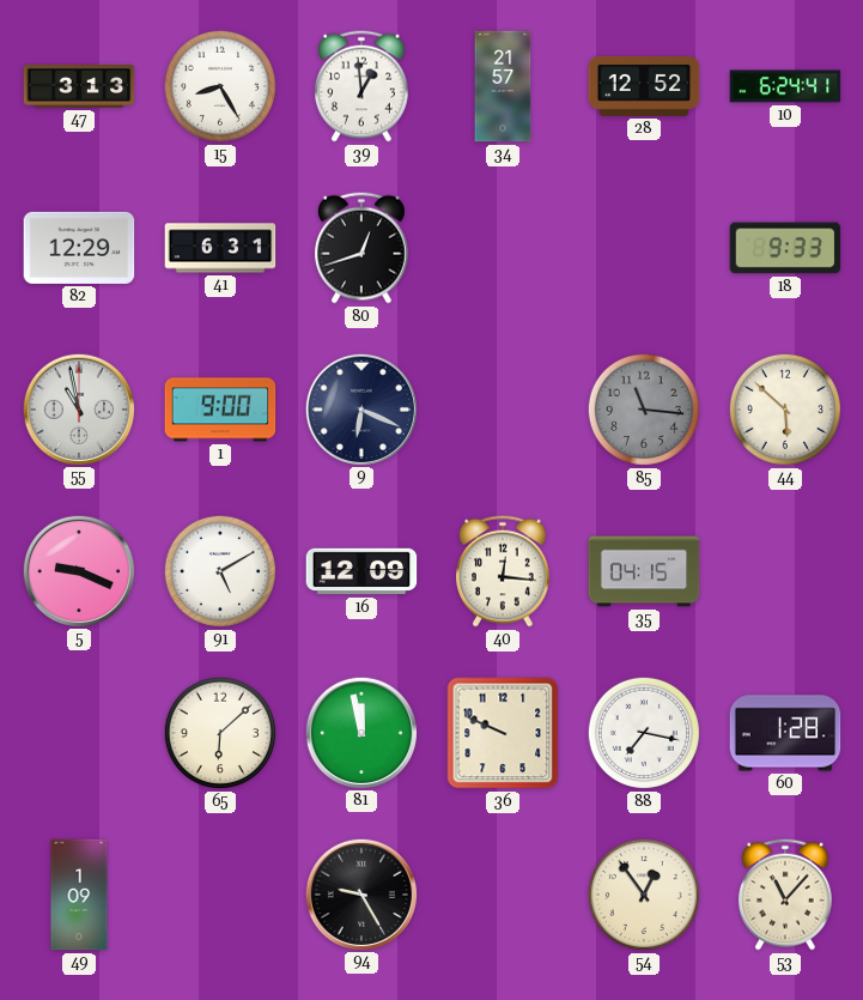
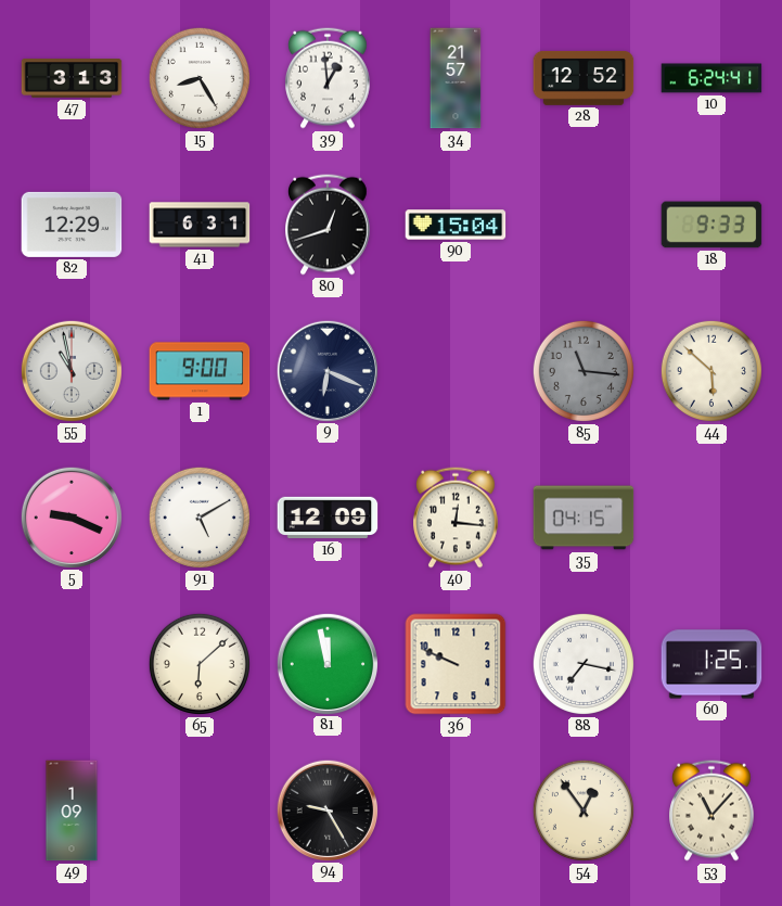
90: none -> 15:04 (456, 225)
60: 1:28 -> 1:25 (712, 664)
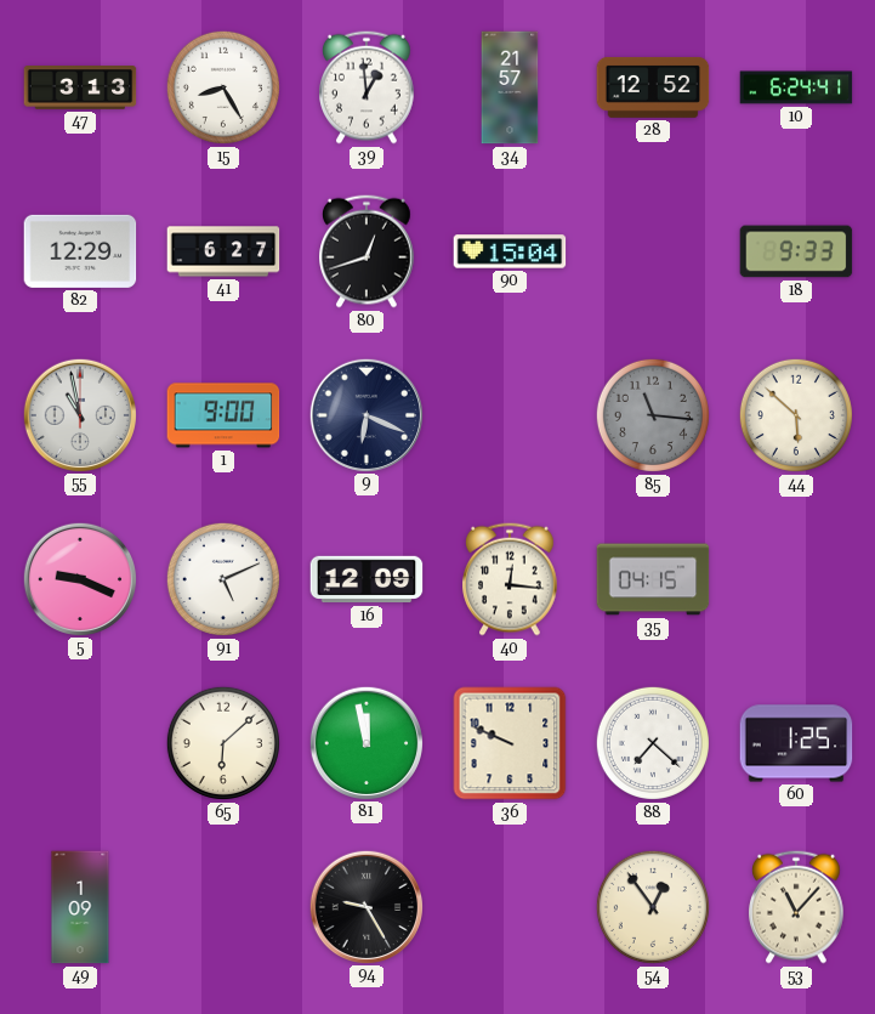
41: 6:31 -> 6:27 (223, 251)
91: 5:10 -> 5:11 (223, 579)
88: 7:17 -> 7:22 (653, 743)
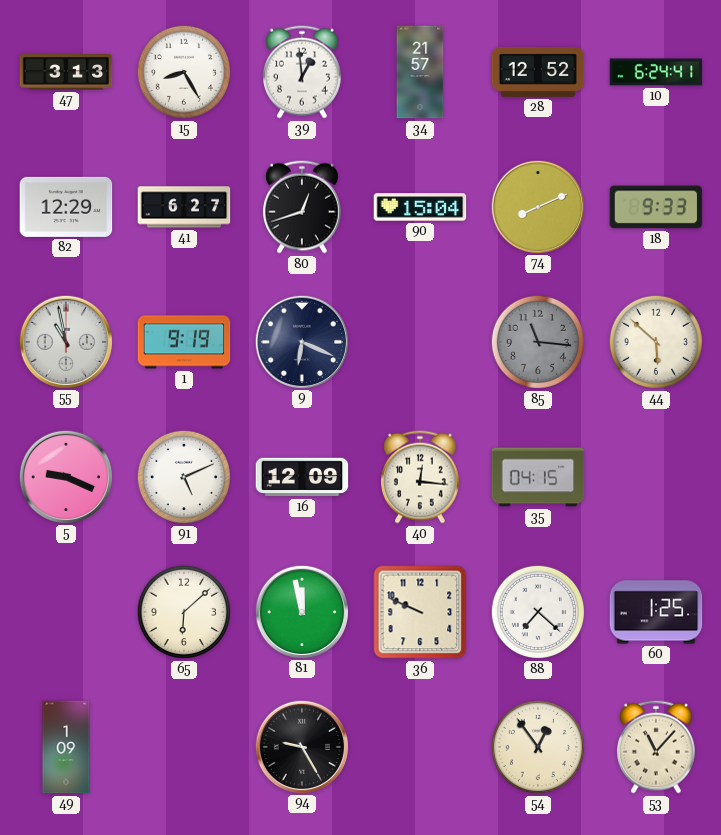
74: none -> 8:11 (537, 206)
1: 9:00 -> 9:19 (184, 342)
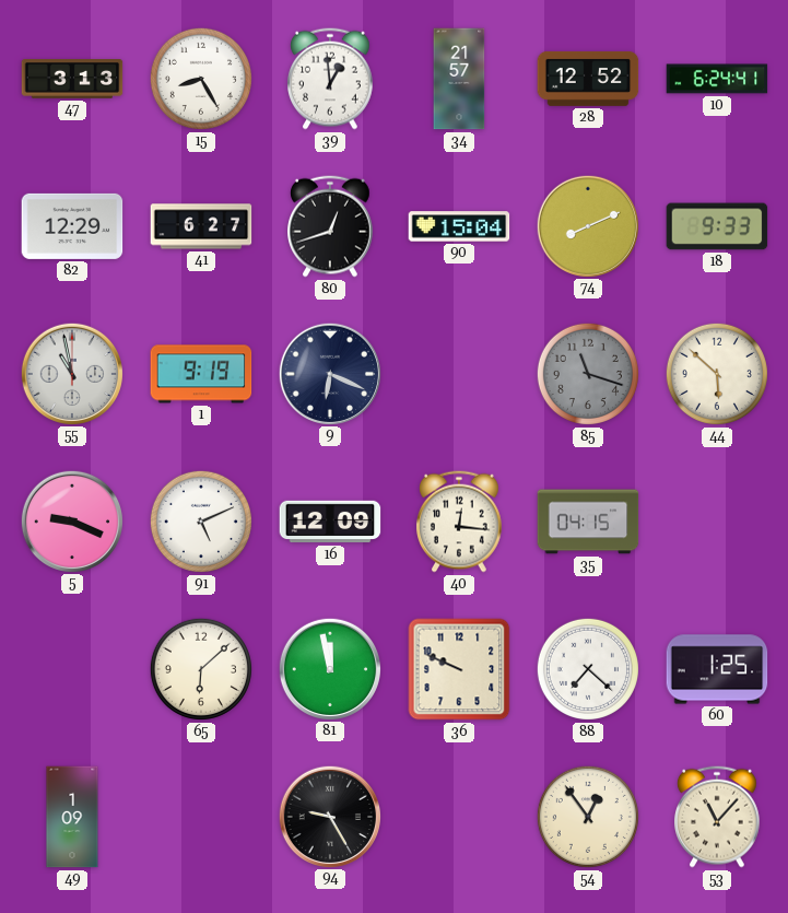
85: 11:16 -> 11:18 (588, 374)
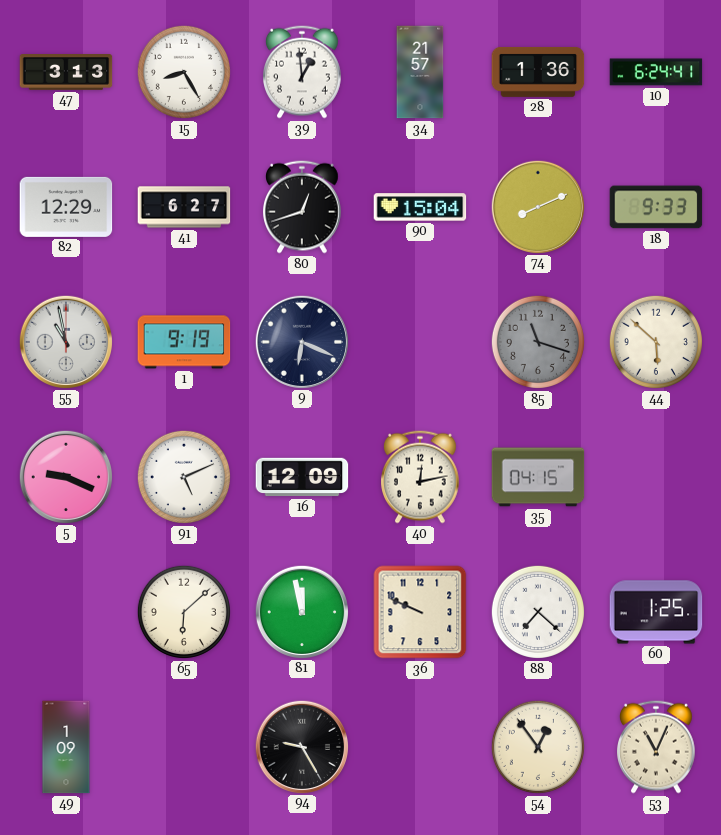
28: 12:52 -> 1:36 (538, 72)
40: 12:16 -> 12:13 (421, 477)
53: 11:07 -> 11:04 (657, 747)
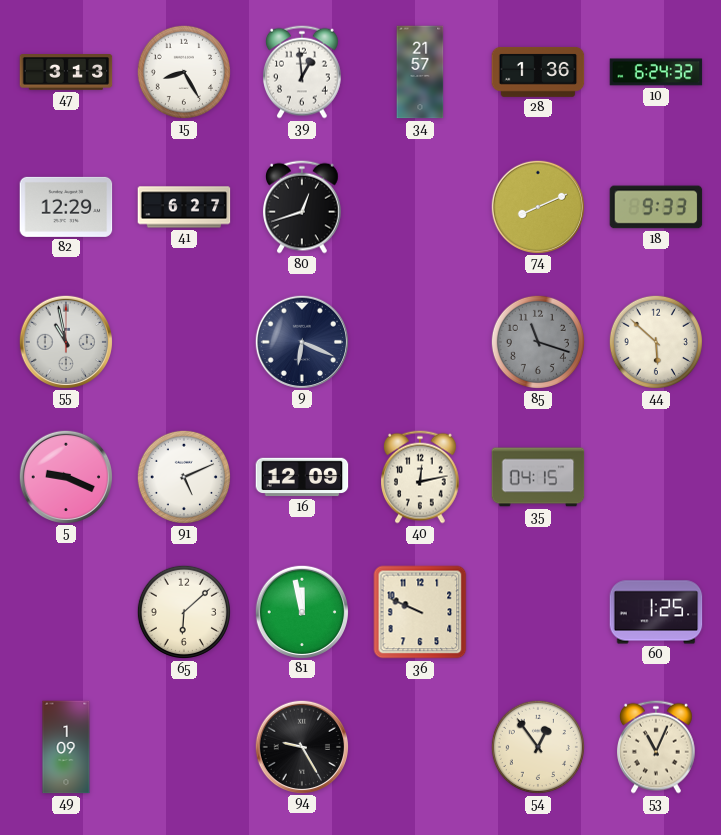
10: 6:24:41 -> 6:24:32 (656, 72)
90: 15:04 -> none (420, 207)
1: 9:19 -> none (184, 342)
88: 7:22 -> none (538, 612)
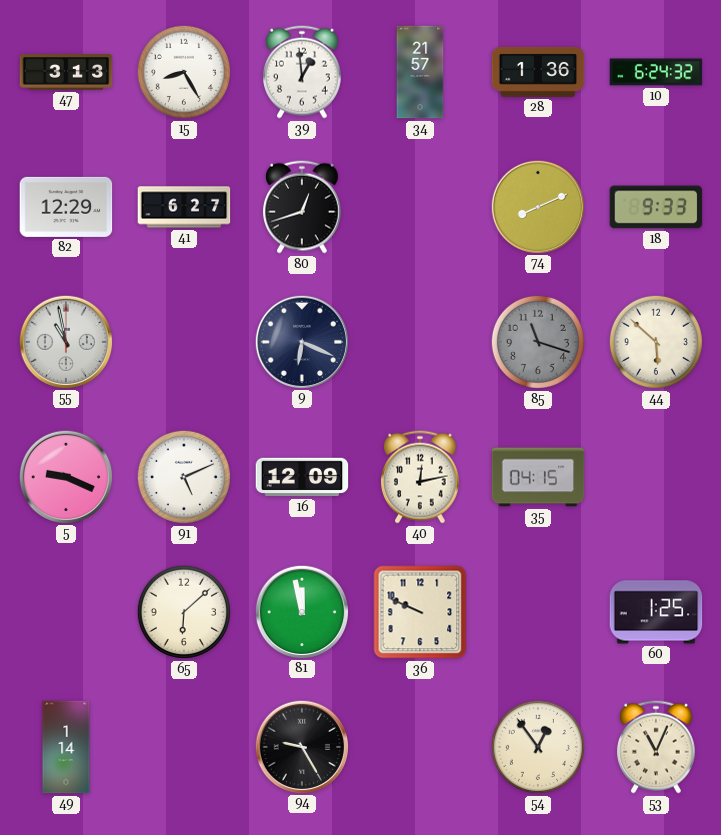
49: 1:09 -> 1:14 (66, 747)
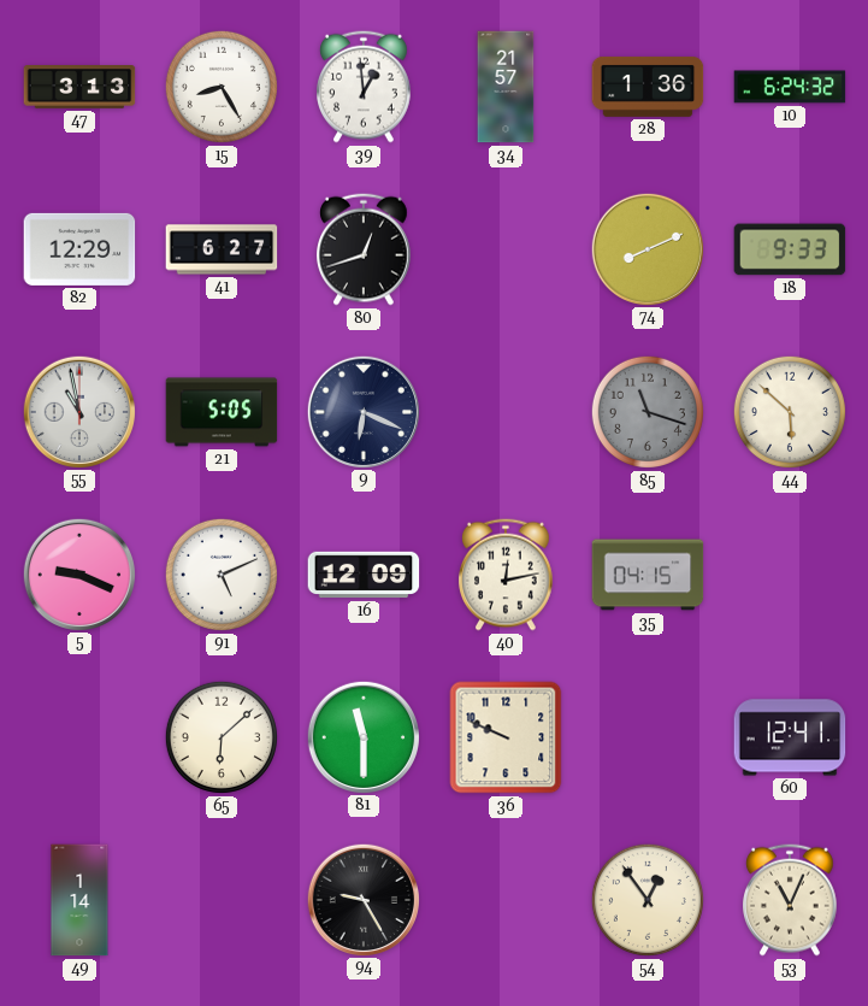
21: none -> 5:05 (222, 412)
81: 11:58 -> 11:30 (362, 736)
60: 1:25 -> 12:41 (790, 737)
